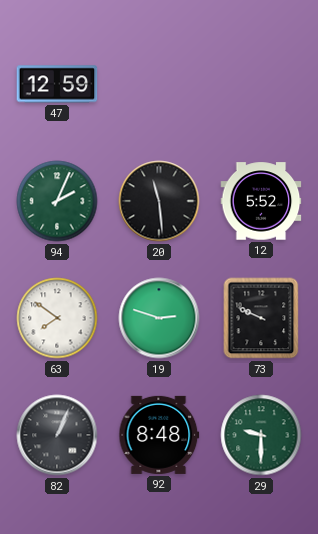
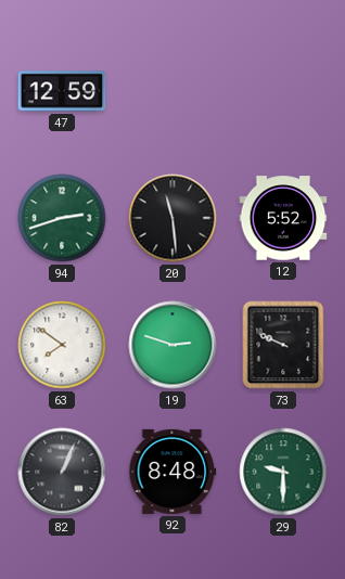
94: 2:04 -> 2:42 (62, 218)
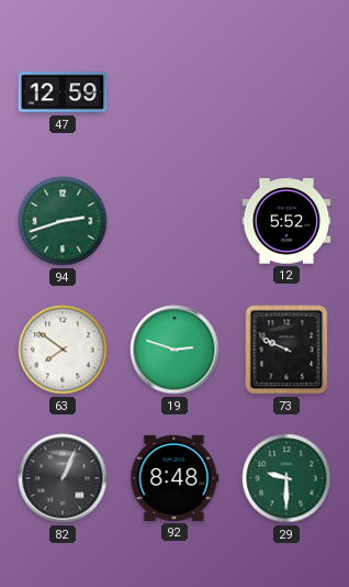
20: 11:29 -> none (173, 218)
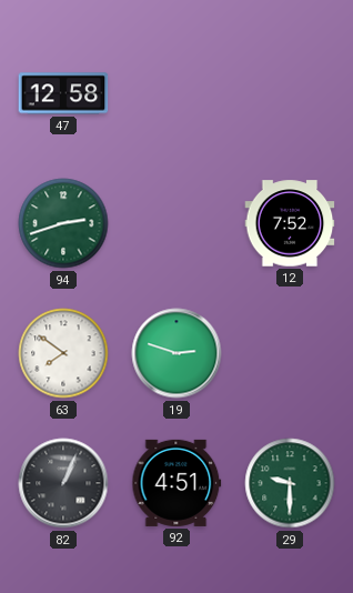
47: 12:59 -> 12:58 (63, 93)
12: 5:52 -> 7:52 (290, 223)
73: 9:49 -> none (286, 350)
92: 8:48 -> 4:51 (176, 483)
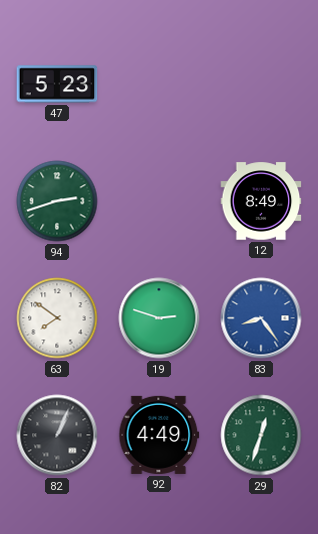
47: 12:58 -> 5:23 (57, 84)
12: 7:52 -> 8:49 (261, 201)
83: none -> 8:24 (261, 318)
92: 4:51 -> 4:49 (159, 435)
29: 9:30 -> 12:33 (261, 435)
